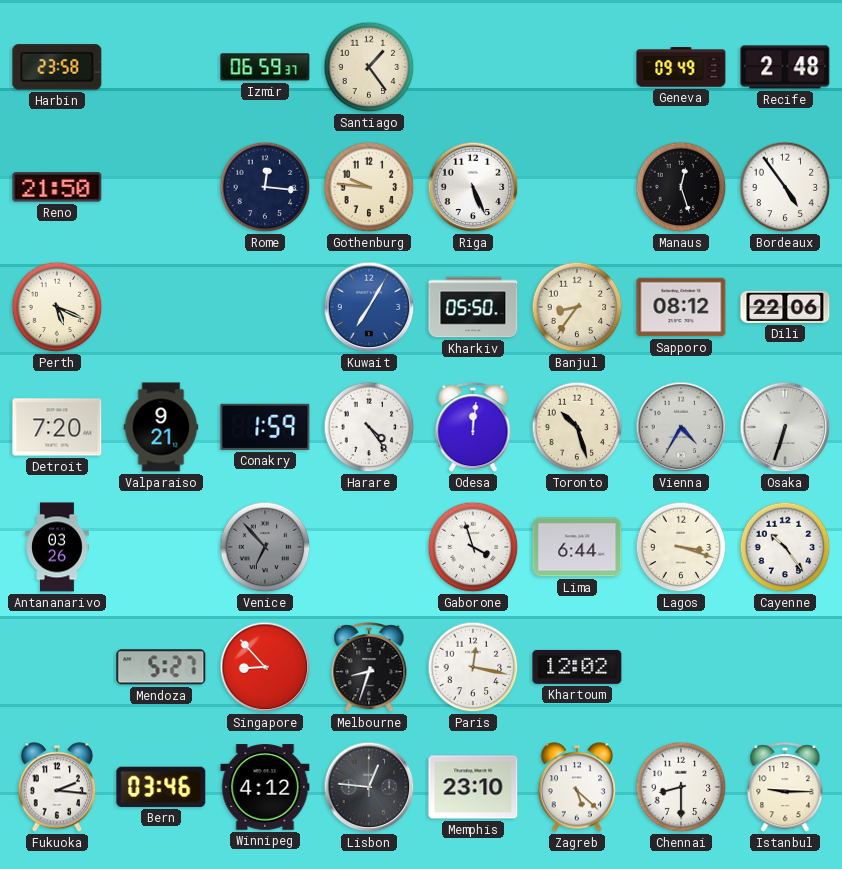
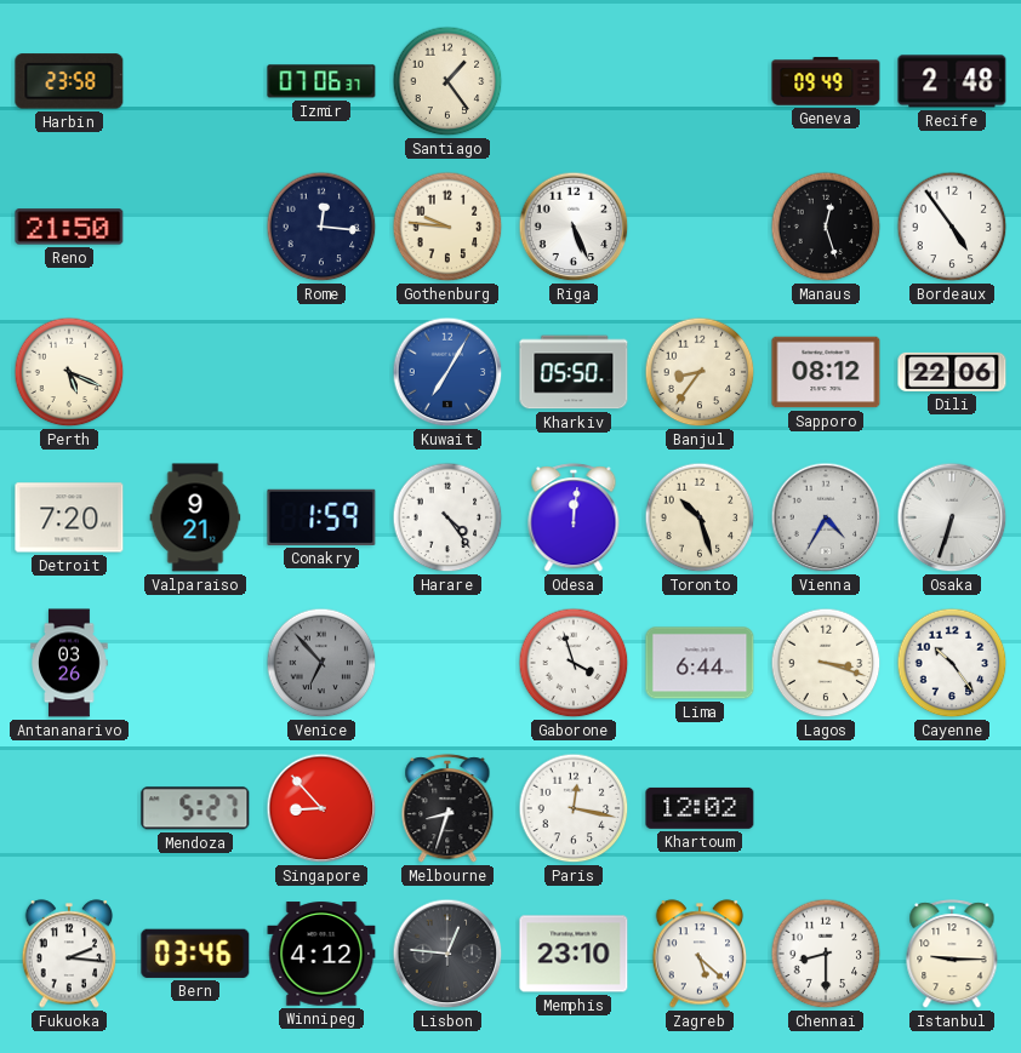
Izmir: 06:59 -> 07:06 (321, 81)
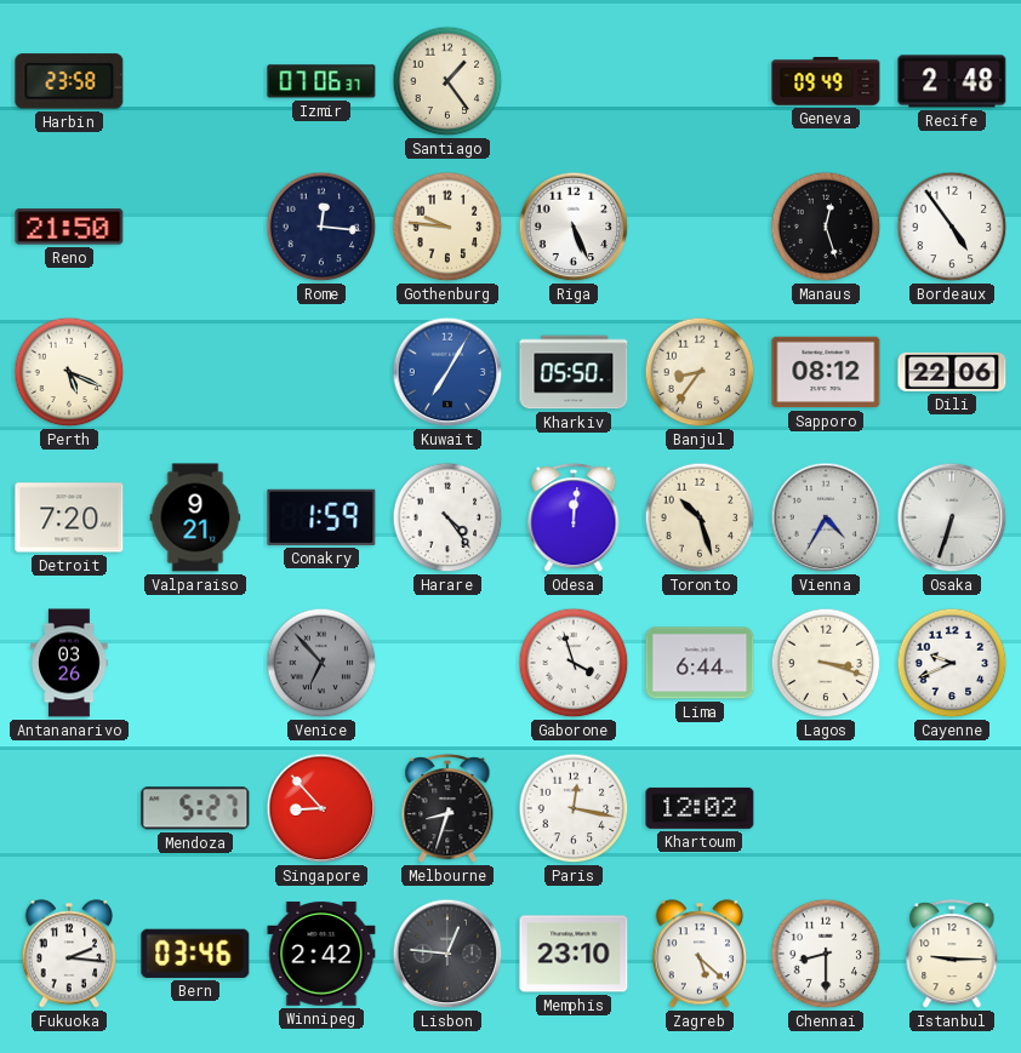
Cayenne: 10:24 -> 9:41 (952, 663)
Winnipeg: 4:12 -> 2:42 (321, 954)
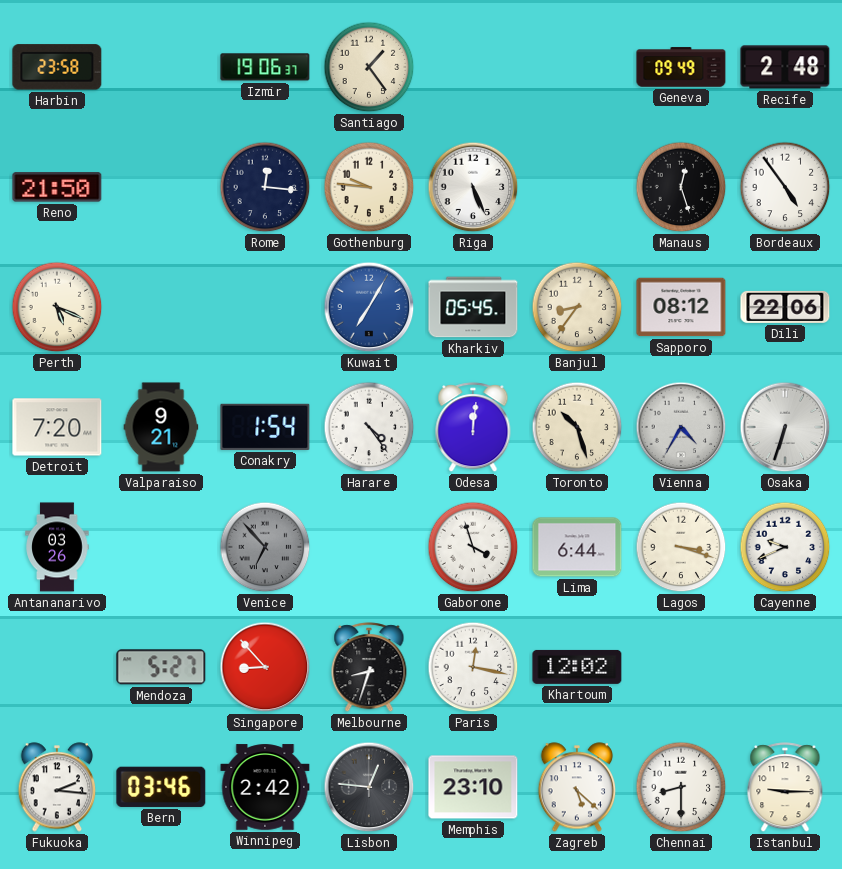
Izmir: 07:06 -> 19:06 (265, 67)
Kharkiv: 05:50 -> 05:45 (473, 307)
Conakry: 1:59 -> 1:54 (265, 427)
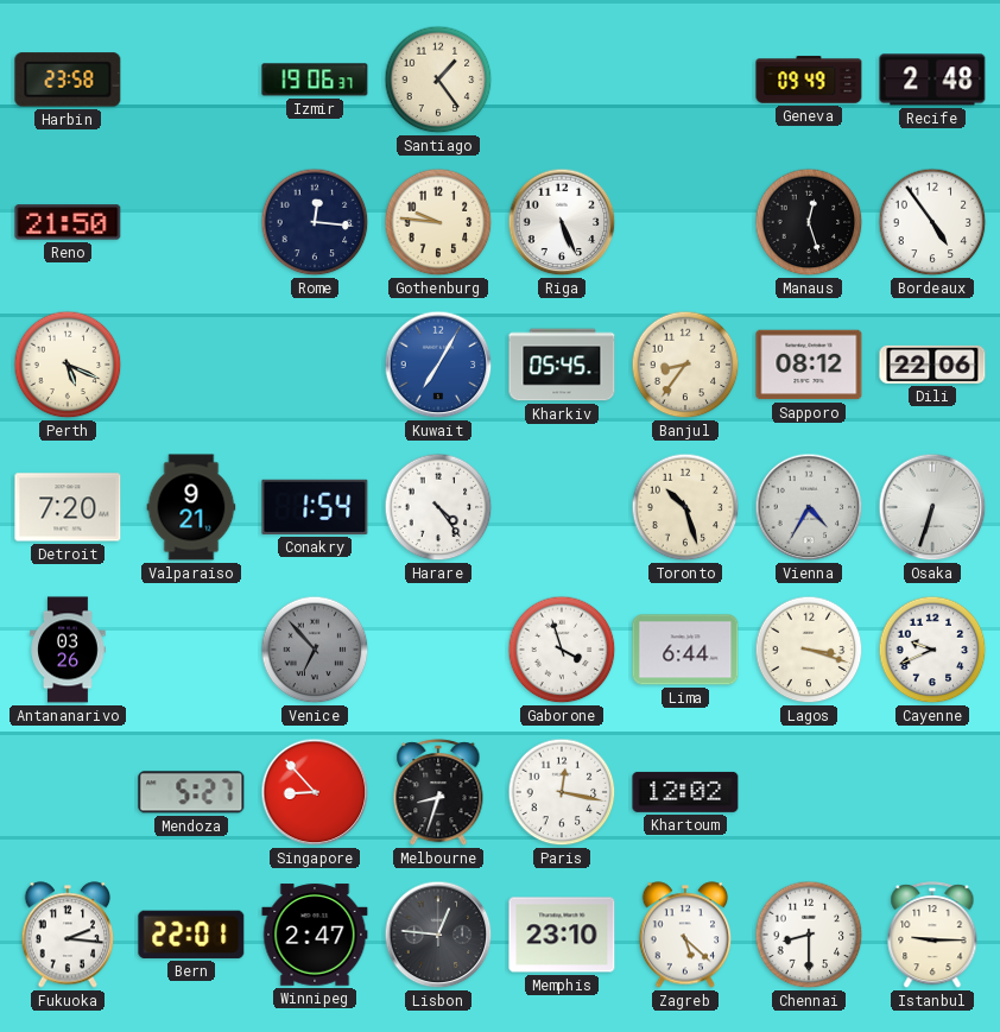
Odesa: 12:01 -> none (473, 428)
Bern: 03:46 -> 22:01 (191, 935)
Winnipeg: 2:42 -> 2:47 (315, 935)
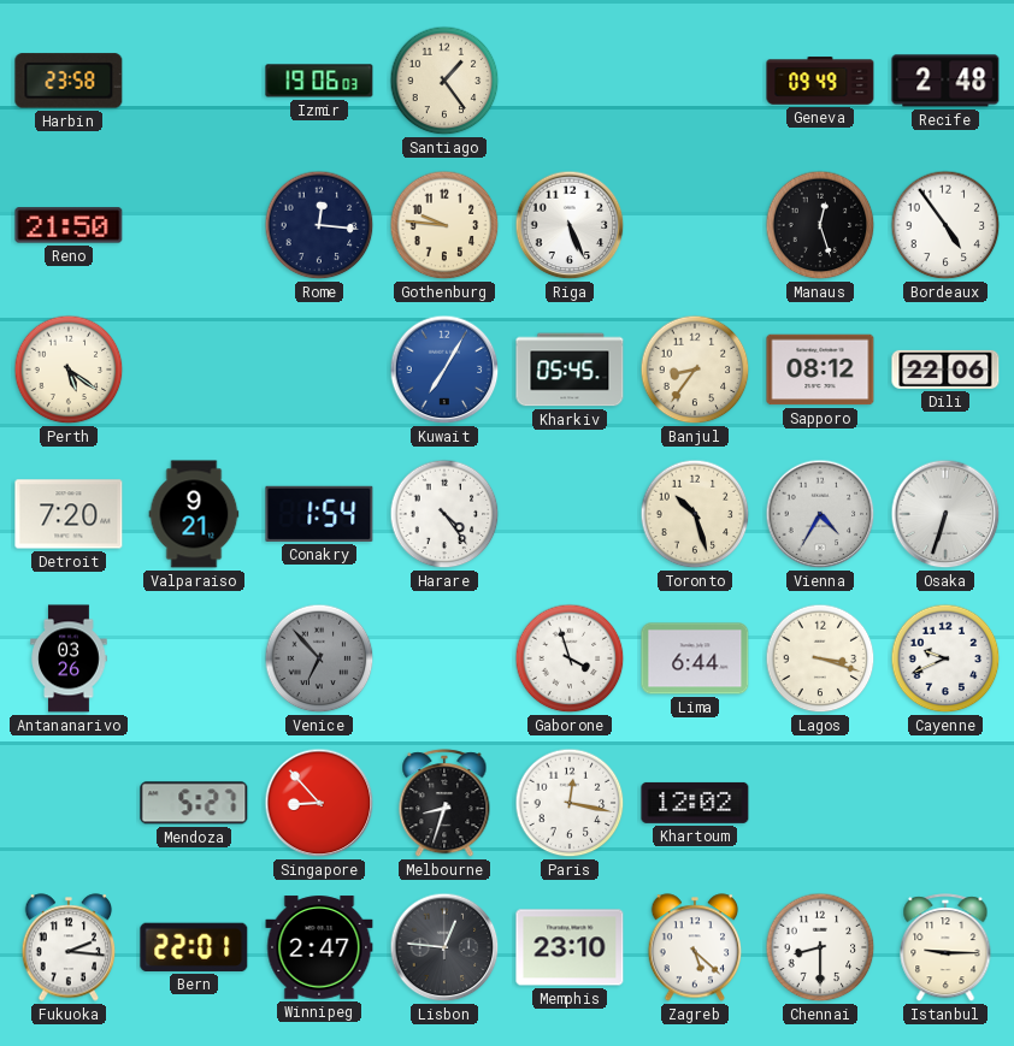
Izmir: 19:06:37 -> 19:06:03 (319, 81)
Perth: 5:19 -> 5:21 (69, 370)
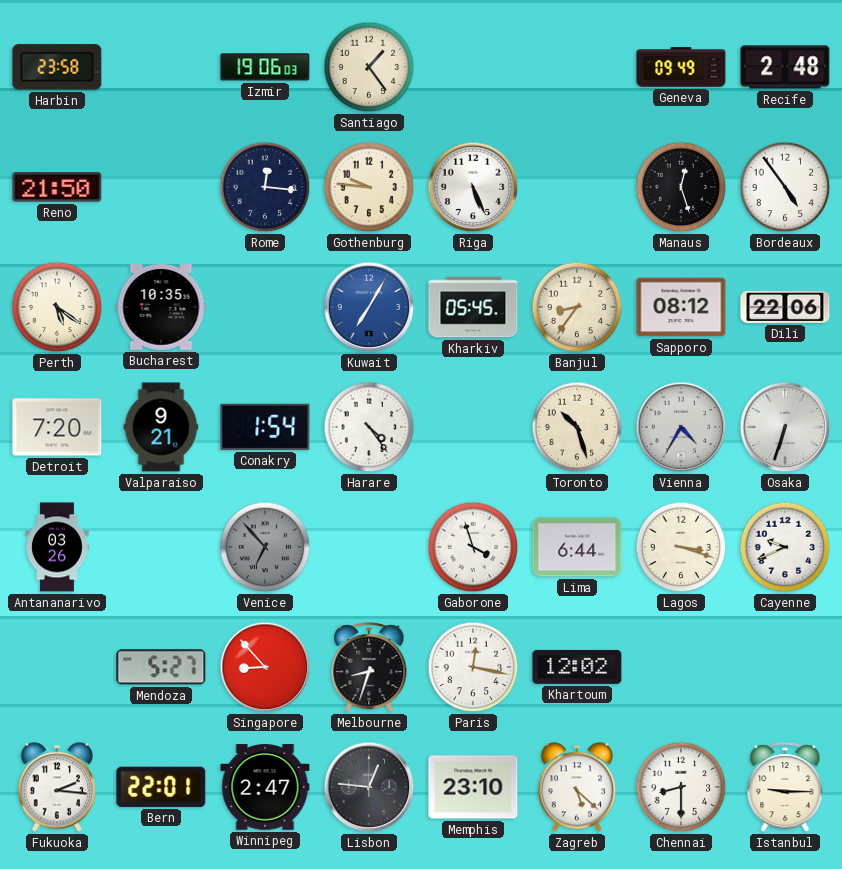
Bucharest: none -> 10:35 (161, 307)
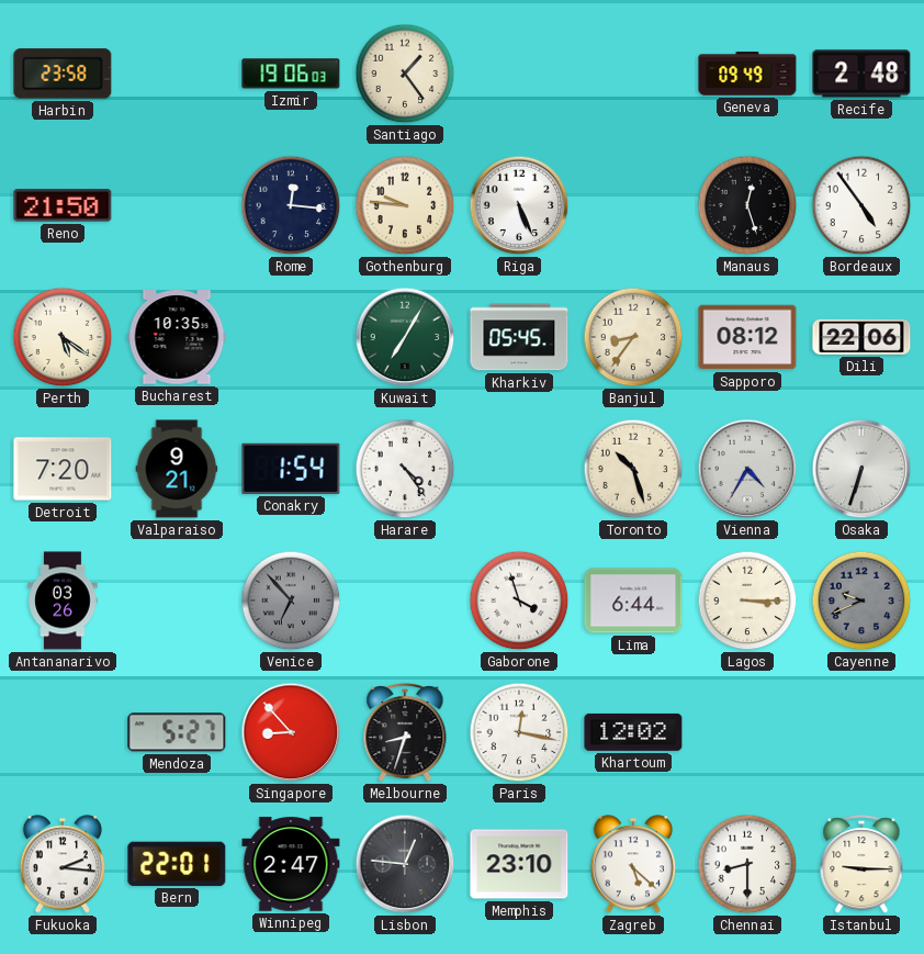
Kuwait dial: blue -> green (405, 337)
Lagos: 3:18 -> 3:15 (747, 601)
Cayenne dial: white -> grey (861, 601)
